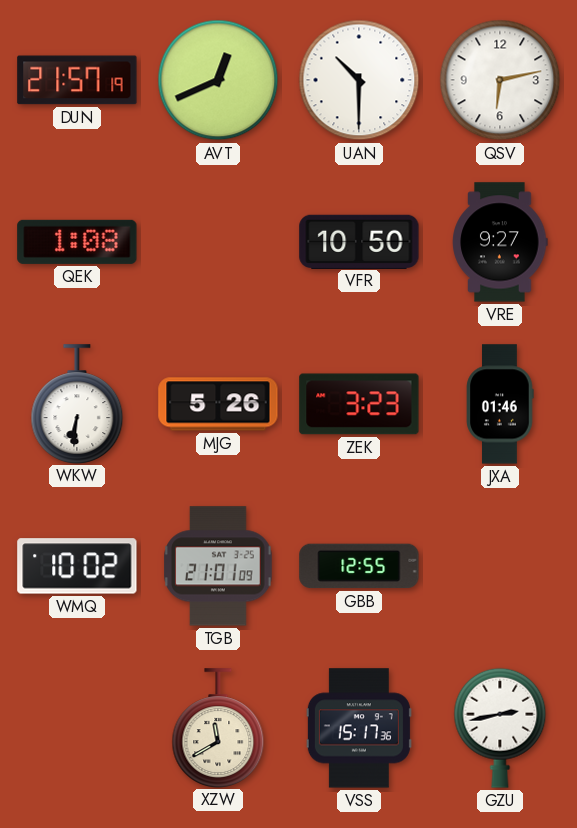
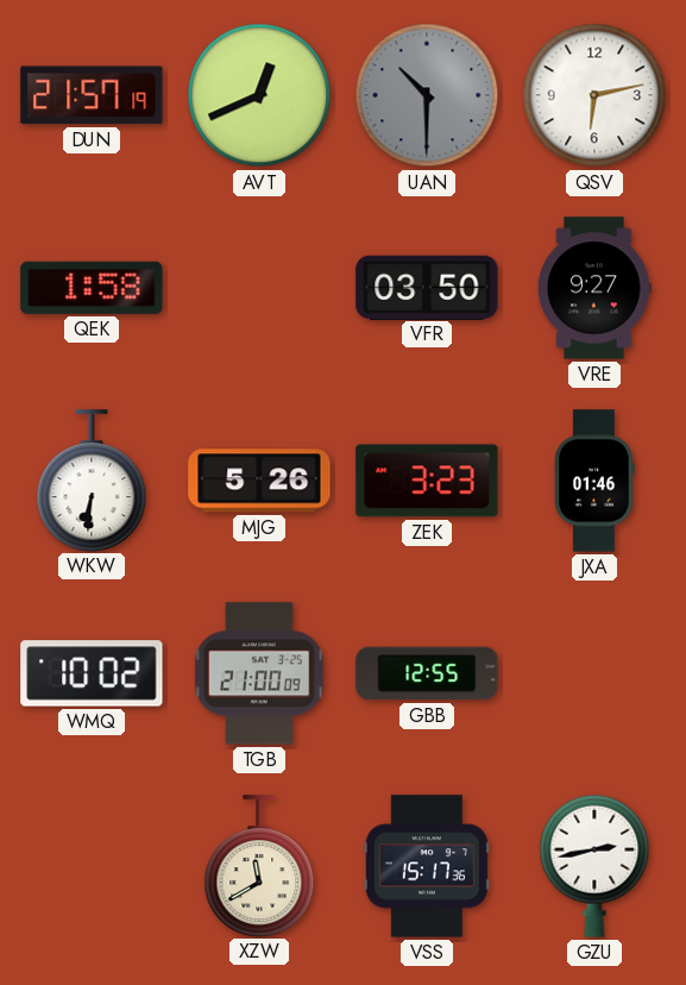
UAN dial: white -> grey (427, 95)
QEK: 1:08 -> 1:58 (92, 288)
VFR: 10:50 -> 03:50 (427, 287)
TGB: 21:01 -> 21:00 (259, 673)
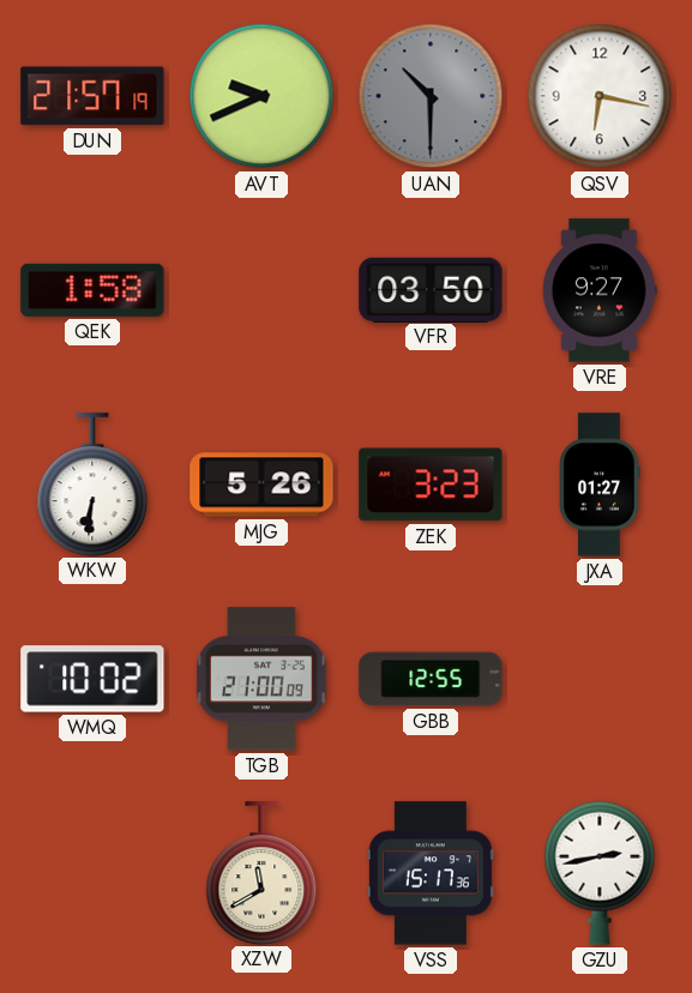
AVT: 12:41 -> 9:41 (261, 96)
QSV: 6:13 -> 6:17 (600, 96)
JXA: 01:46 -> 01:27 (600, 485)
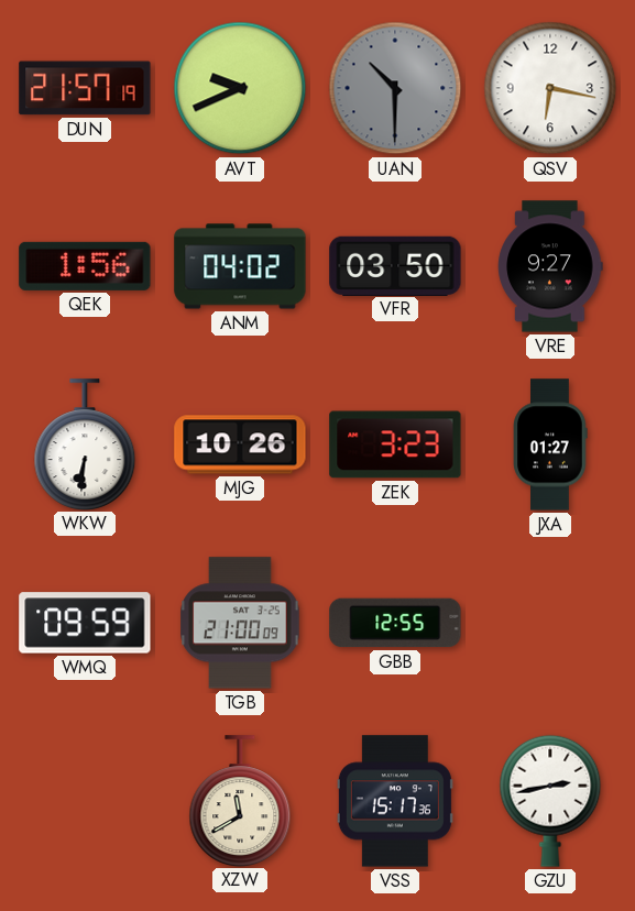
QEK: 1:58 -> 1:56 (85, 266)
ANM: none -> 04:02 (240, 266)
MJG: 5:26 -> 10:26 (240, 444)
WMQ: 10:02 -> 09:59 (85, 623)
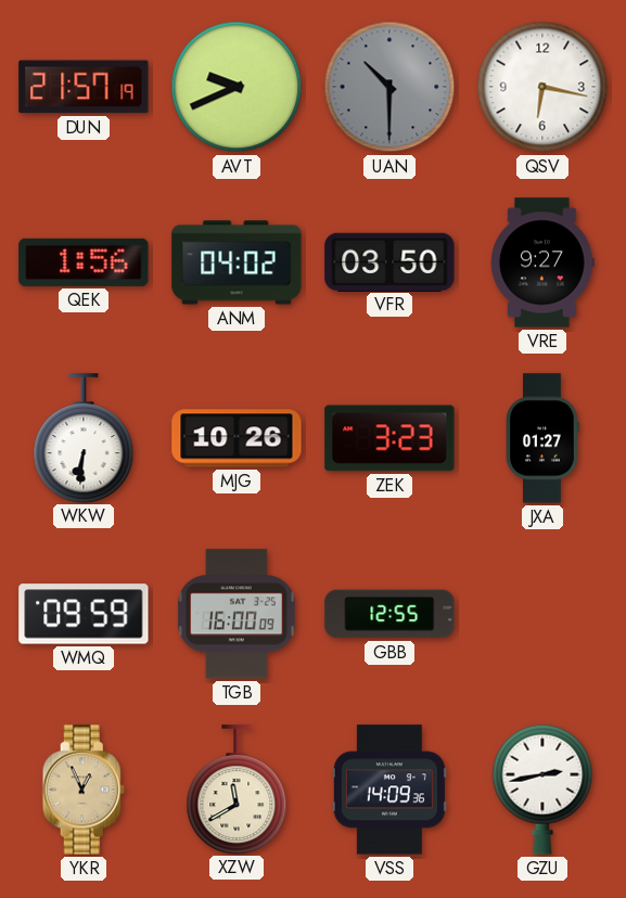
TGB: 21:00 -> 16:00 (237, 614)
YKR: none -> 12:56 (84, 790)
VSS: 15:17 -> 14:09 (389, 790)
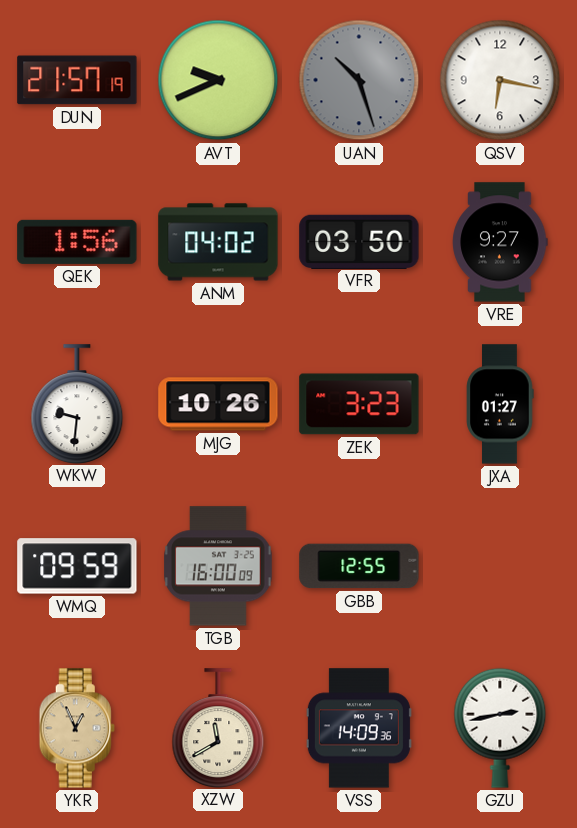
UAN: 10:30 -> 10:27 (359, 80)
WKW: 6:31 -> 9:31 (77, 404)
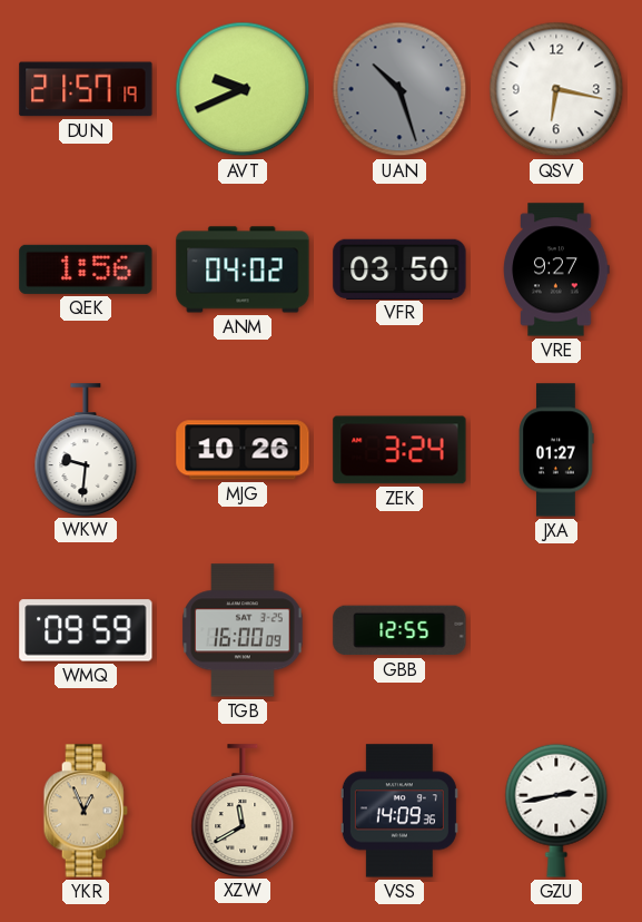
ZEK: 3:23 -> 3:24 (399, 450)
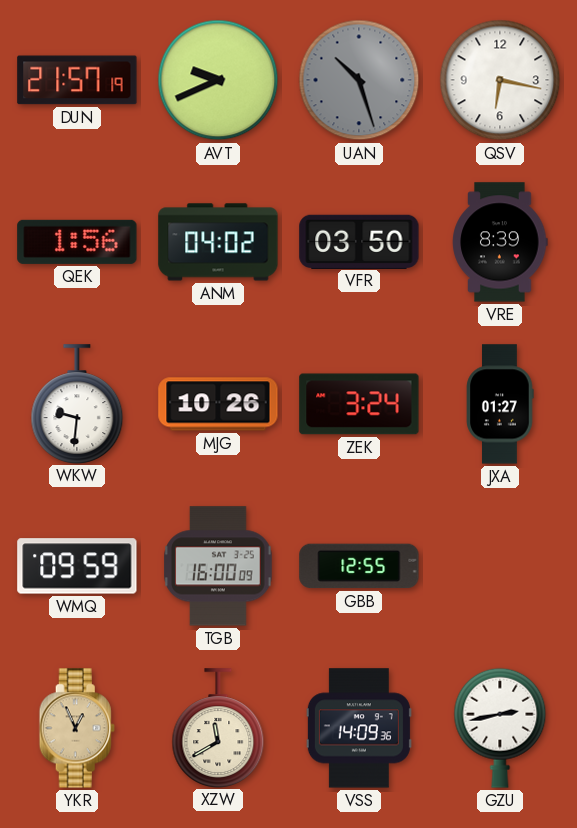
VRE: 9:27 -> 8:39 (500, 242)
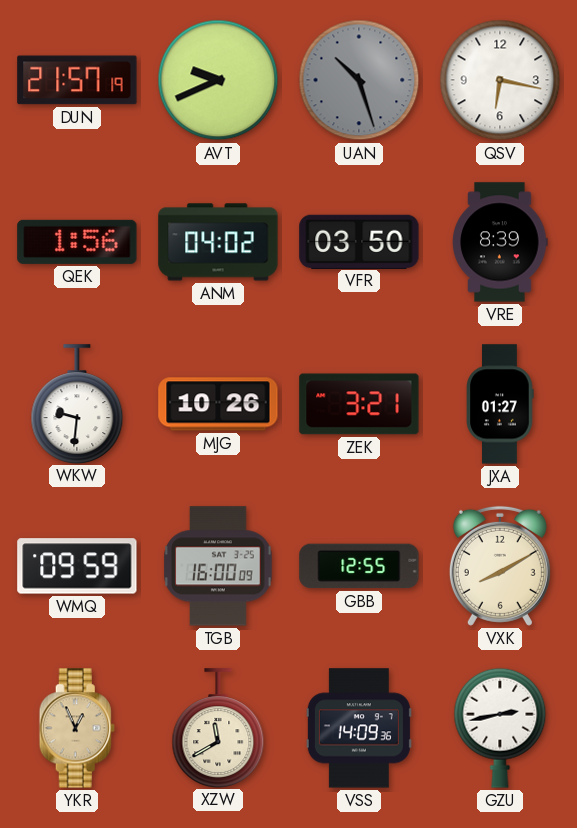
ZEK: 3:24 -> 3:21 (359, 404)
VXK: none -> 8:10 (500, 566)
